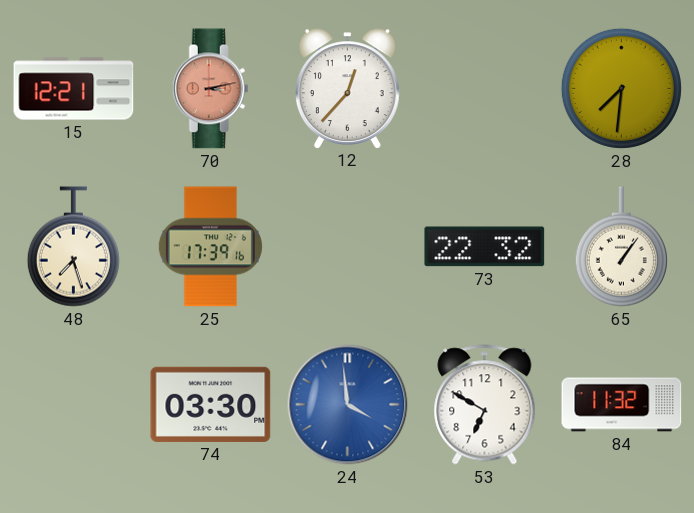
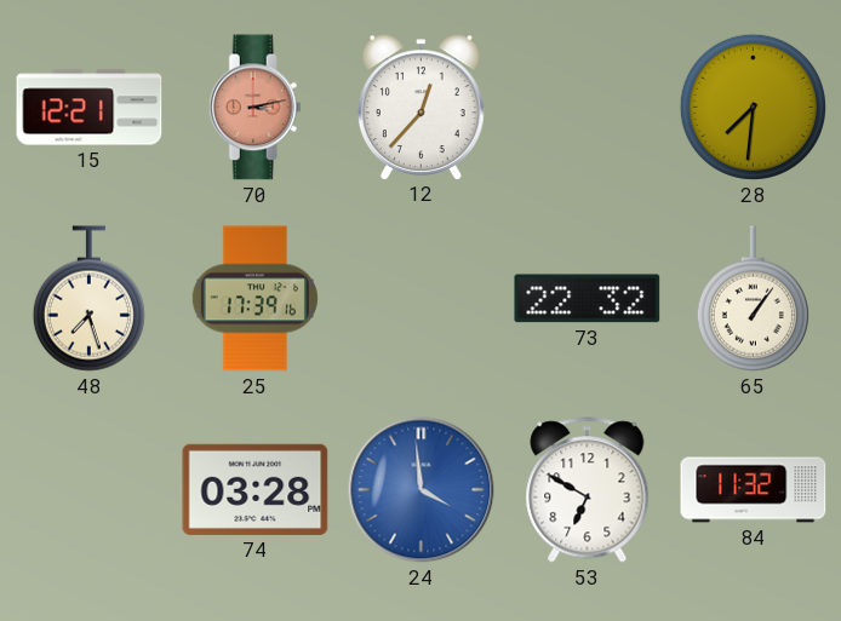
74: 03:30 -> 03:28 (256, 489)
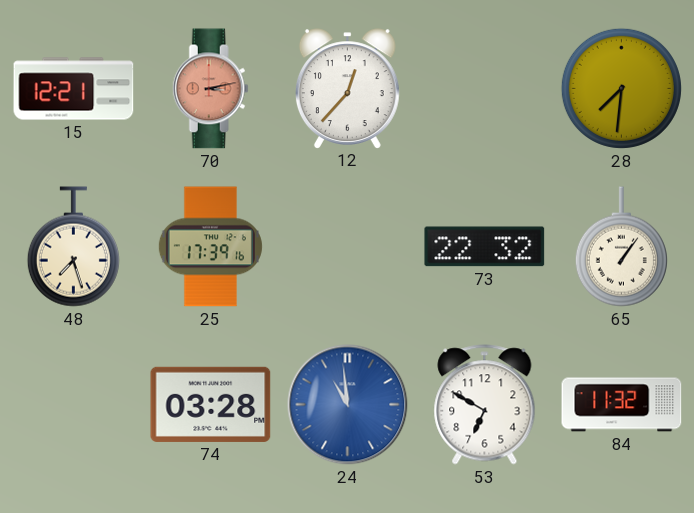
24: 3:59 -> 10:59 (348, 405)
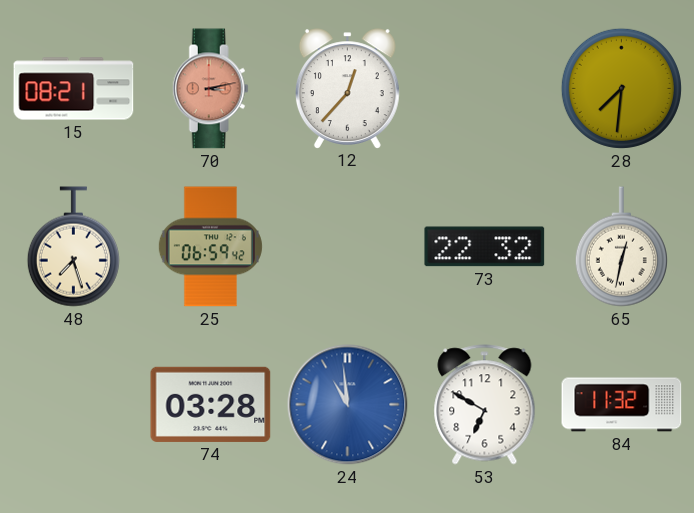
15: 12:21 -> 08:21 (74, 89)
25: 17:39 -> 06:59 (210, 247)
65: 1:06 -> 12:32 (621, 247)
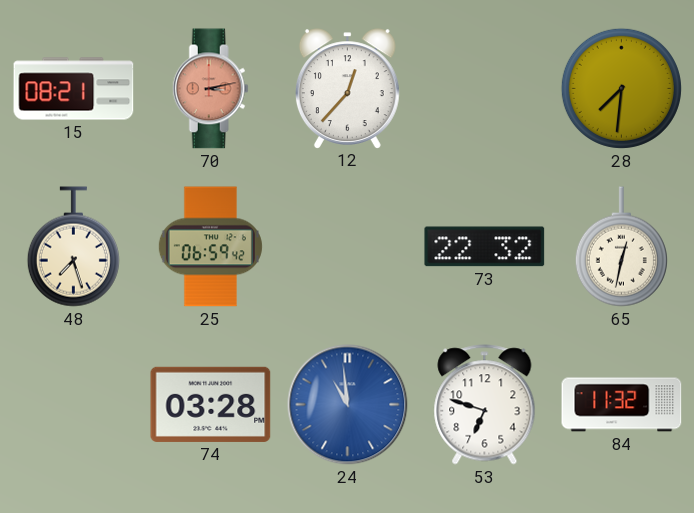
53: 6:50 -> 6:48 (485, 405)
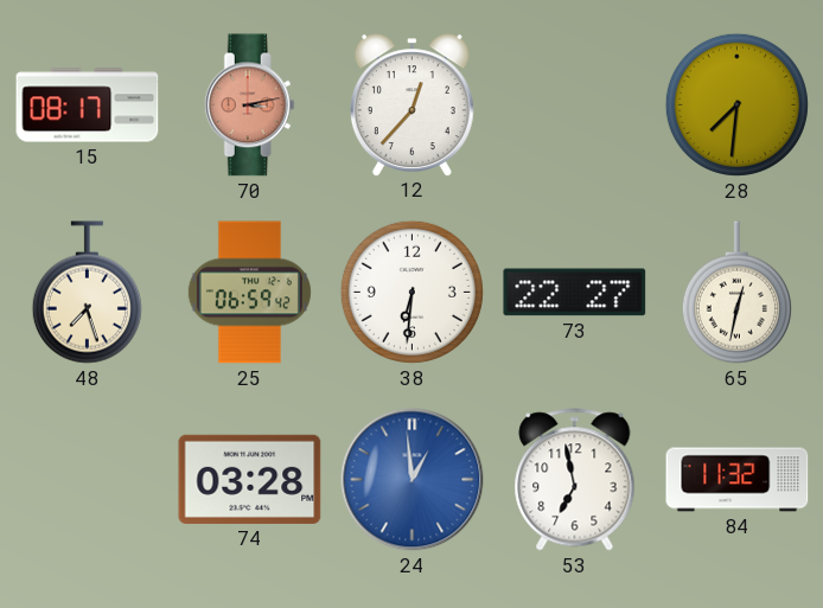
15: 08:21 -> 08:17 (88, 105)
38: none -> 6:31 (411, 292)
73: 22:32 -> 22:27 (575, 293)
24: 10:59 -> 12:59 (413, 480)
53: 6:48 -> 6:58 (575, 480)
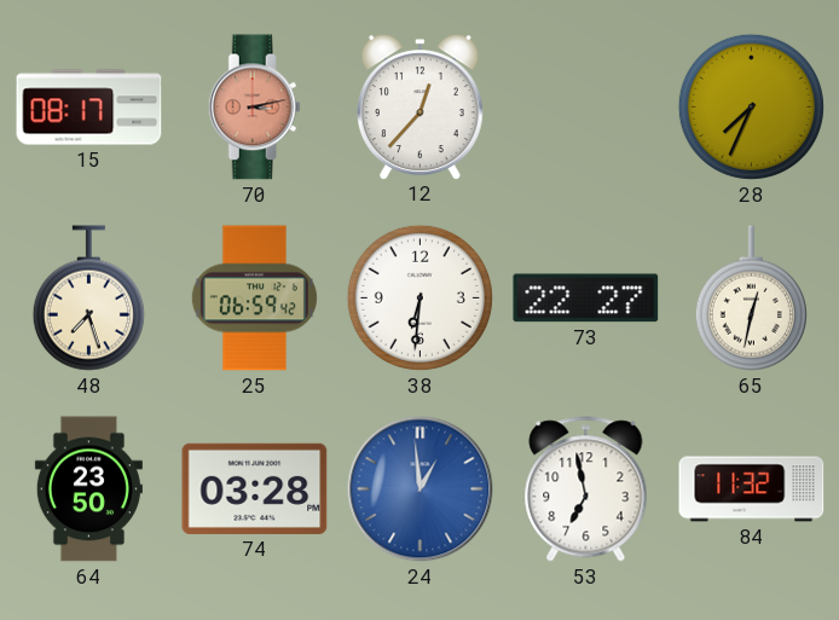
28: 7:31 -> 7:34 (751, 106)
64: none -> 23:50 (88, 489)
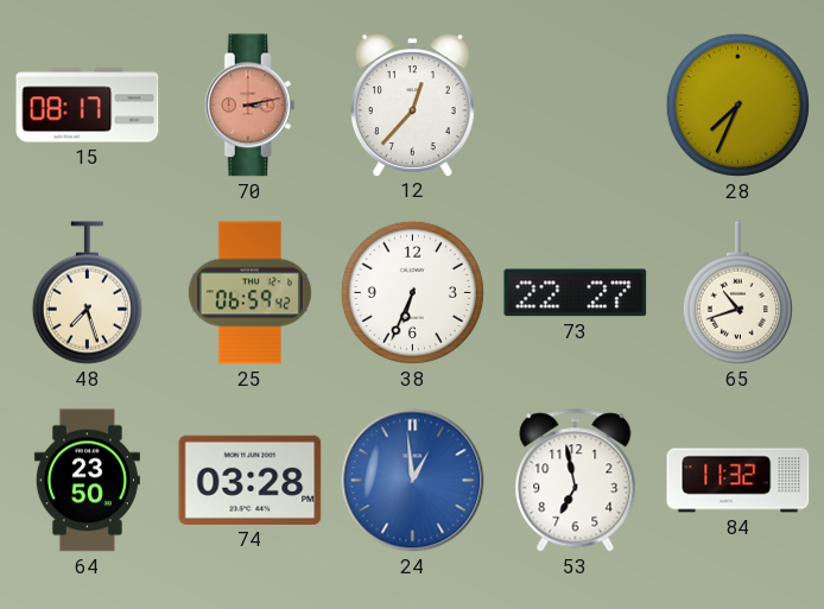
38: 6:31 -> 6:34 (412, 292)
65: 12:32 -> 10:42 (737, 293)
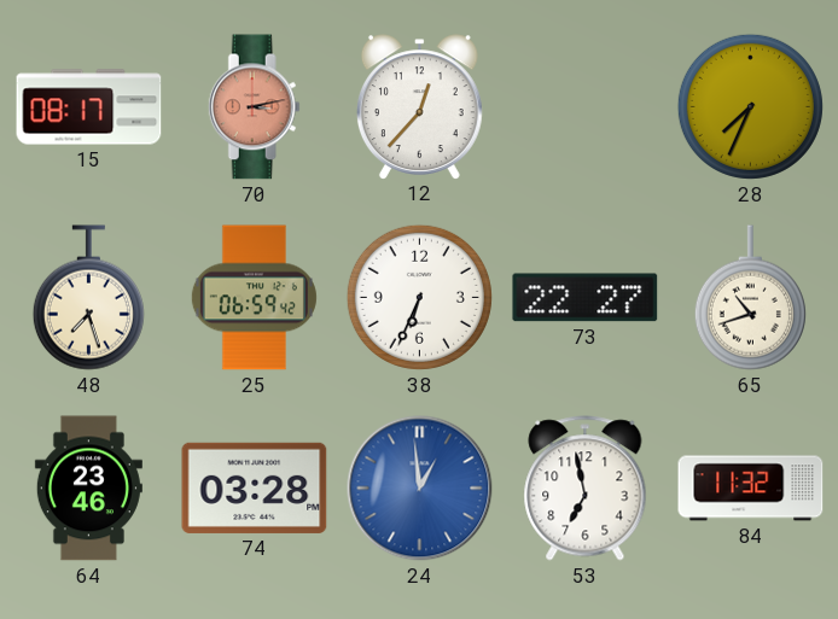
64: 23:50 -> 23:46 (88, 489)
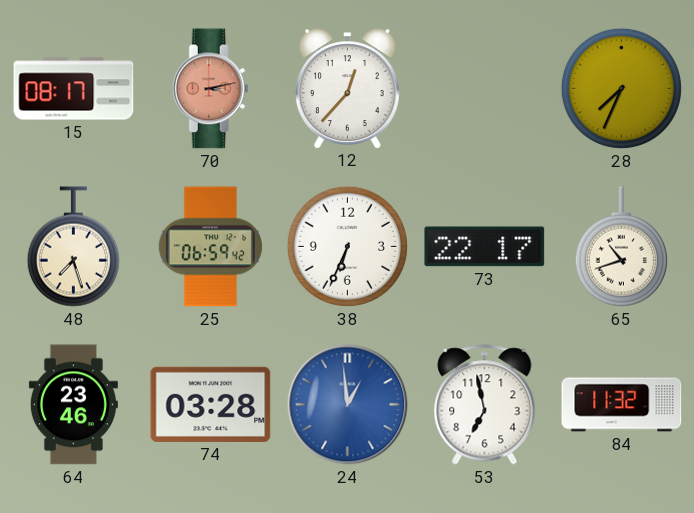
73: 22:27 -> 22:17 (485, 247)
